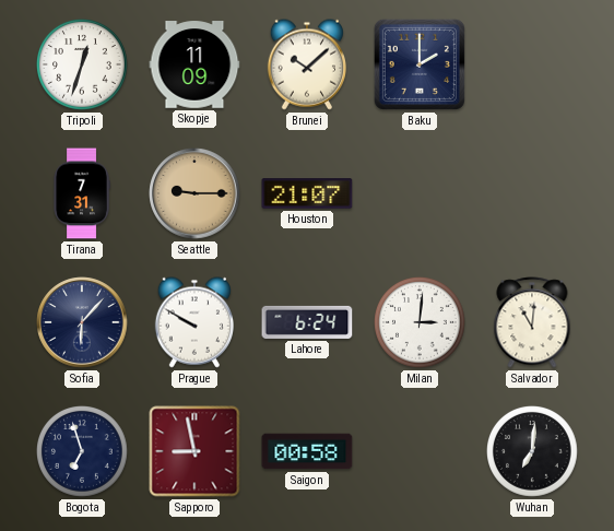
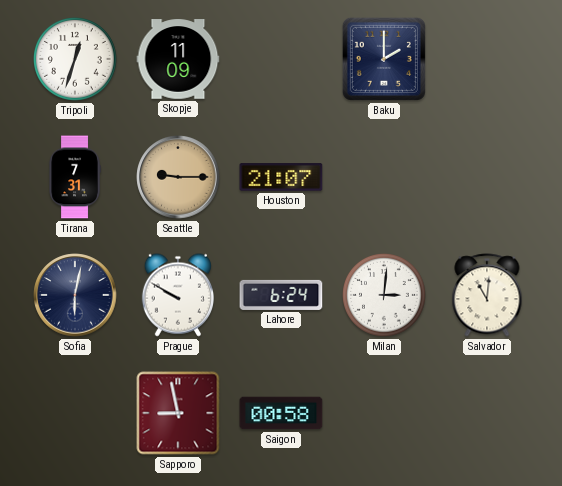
Brunei: 10:08 -> none (306, 64)
Sofia: 6:07 -> 6:02 (75, 295)
Bogota: 6:57 -> none (83, 452)
Wuhan: 7:01 -> none (533, 452)
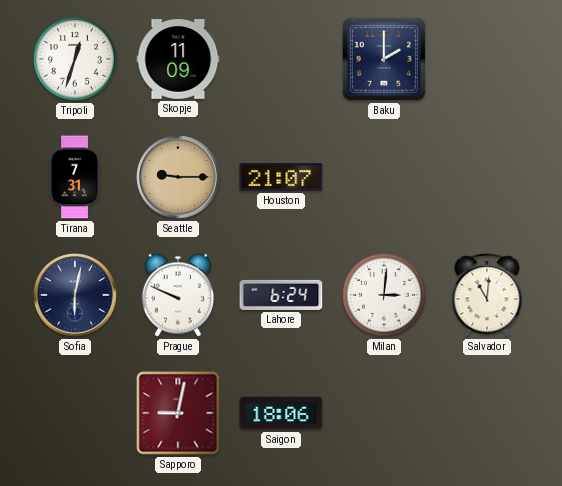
Prague: 9:50 -> 9:49 (177, 295)
Sapporo: 8:58 -> 9:02 (178, 413)
Saigon: 00:58 -> 18:06 (281, 413)
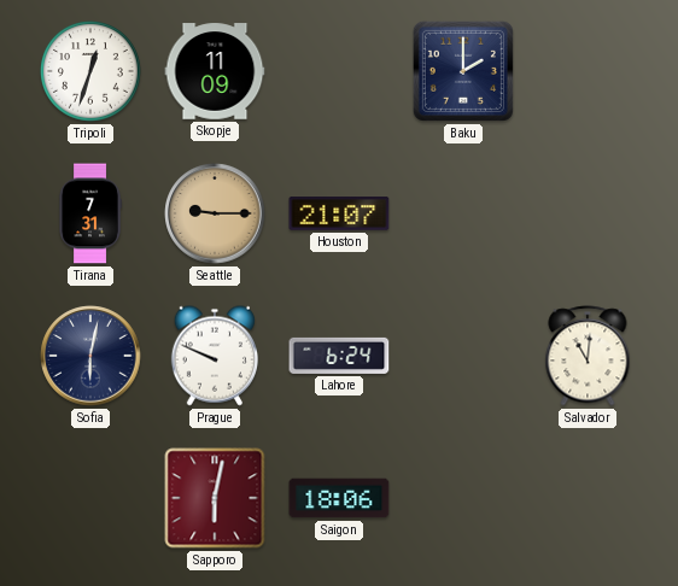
Milan: 3:01 -> none (385, 296)
Sapporo: 9:02 -> 6:02 (215, 498)
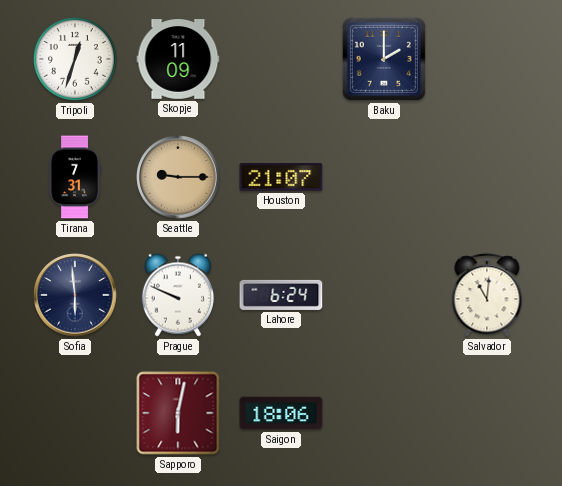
Sofia: 6:02 -> 5:59 (75, 295)
